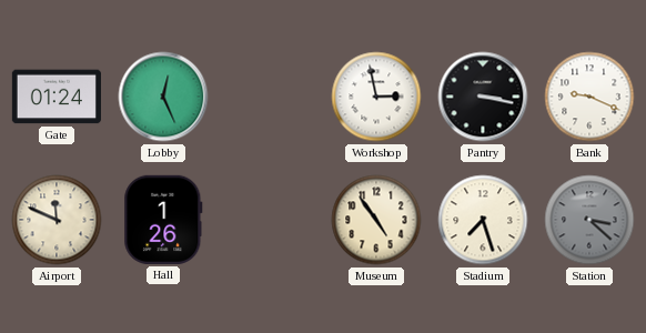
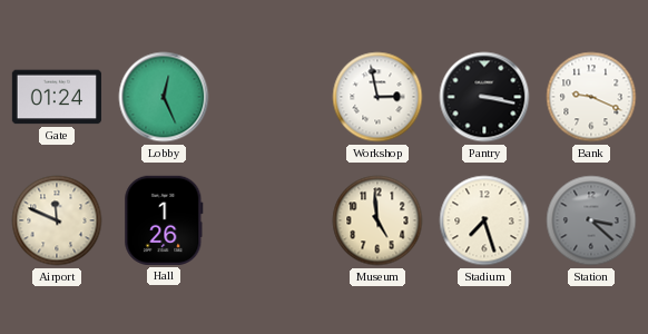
Museum: 4:54 -> 4:59 (377, 220)
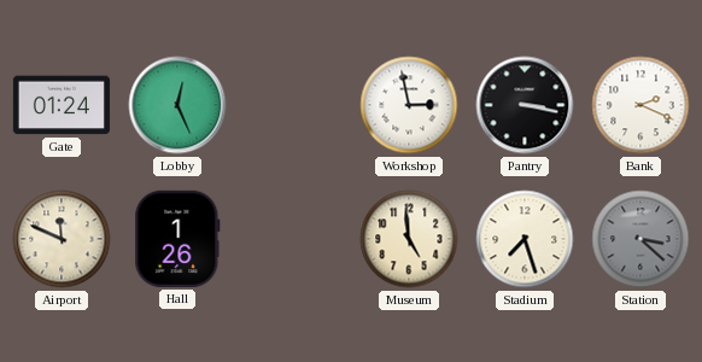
Bank: 9:19 -> 2:19 (640, 105)
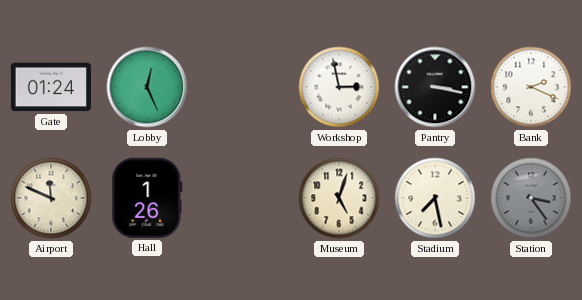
Museum: 4:59 -> 5:03 (339, 198)
Stadium: 7:27 -> 7:28 (435, 198)
Station: 3:22 -> 3:24 (531, 198)
